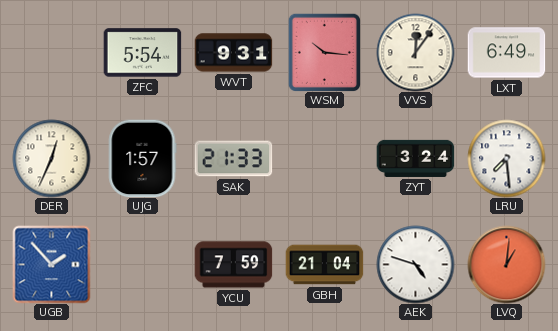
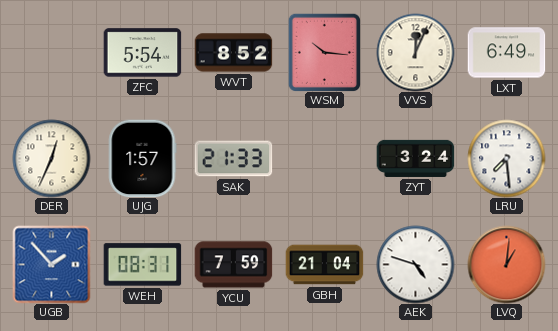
WVT: 9:31 -> 8:52 (233, 53)
VVS: 12:06 -> 12:04 (415, 52)
WEH: none -> 08:31 (142, 265)
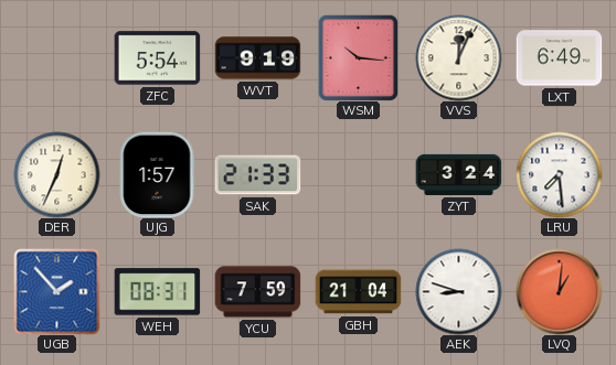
WVT: 8:52 -> 9:19 (257, 58)
AEK: 4:48 -> 8:48 (458, 291)
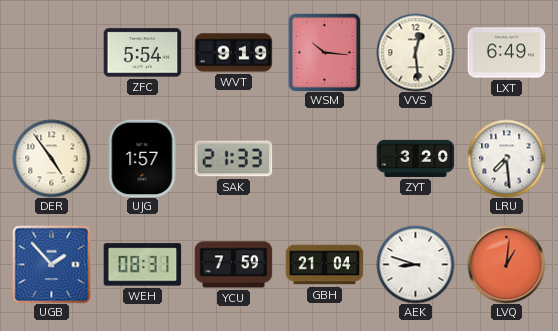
VVS: 12:04 -> 12:29 (415, 52)
DER: 12:34 -> 4:54 (51, 158)
ZYT: 3:24 -> 3:20 (415, 158)
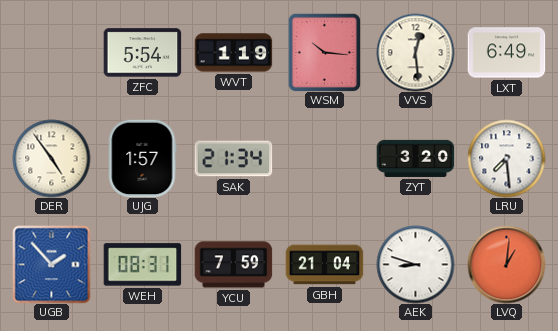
WVT: 9:19 -> 1:19 (233, 53)
SAK: 21:33 -> 21:34 (233, 159)
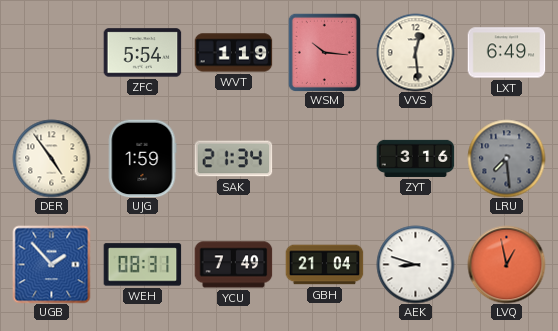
UJG: 1:57 -> 1:59 (142, 158)
ZYT: 3:20 -> 3:16 (415, 158)
LRU dial: white -> grey (506, 158)
YCU: 7:59 -> 7:49 (233, 265)
LVQ: 1:01 -> 12:58 (506, 264)
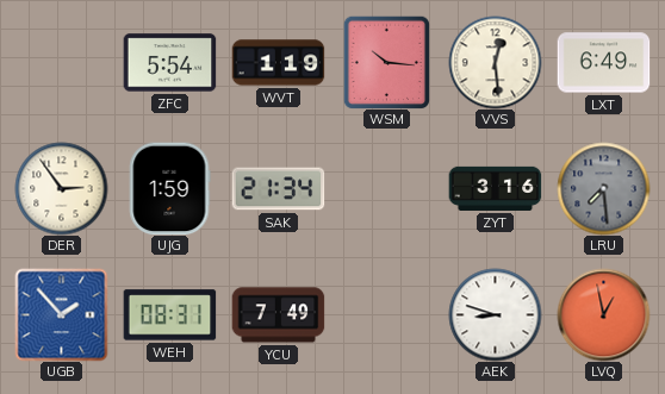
DER: 4:54 -> 2:54 (61, 188)
GBH: 21:04 -> none (324, 265)
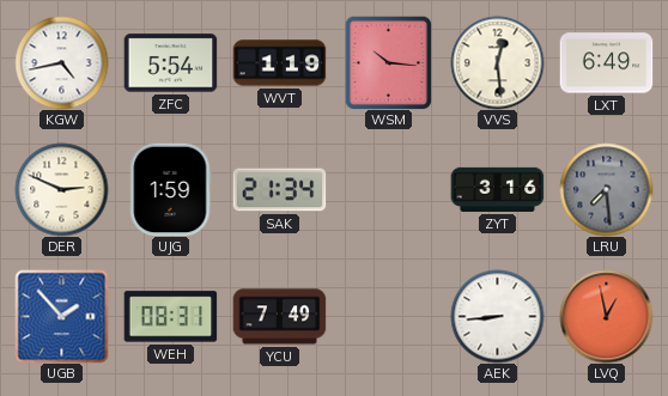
KGW: none -> 4:43 (61, 62)
DER: 2:54 -> 2:49 (61, 189)
AEK: 8:48 -> 8:44 (497, 316)
